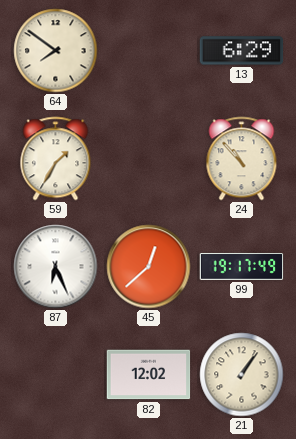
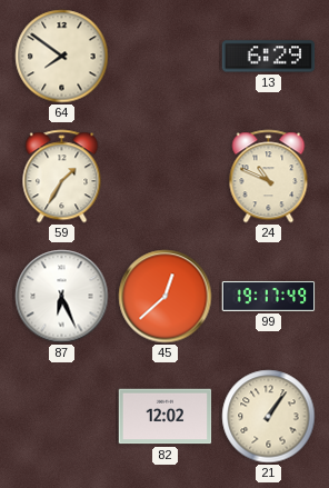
24: 10:53 -> 10:49 (269, 177)
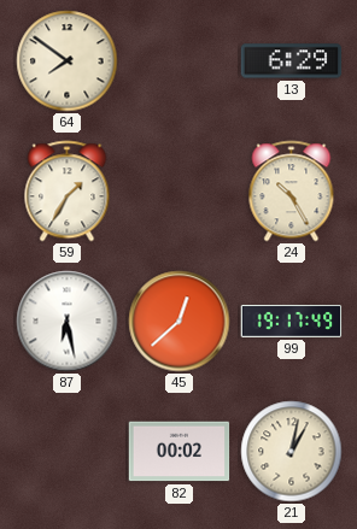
24: 10:49 -> 10:25 (292, 192)
87: 6:26 -> 6:28 (68, 322)
82: 12:02 -> 00:02 (180, 452)
21: 1:06 -> 1:02 (292, 452)
